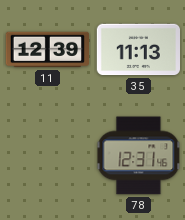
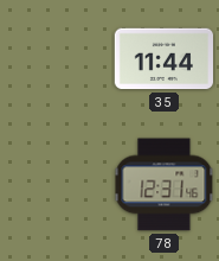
11: 12:39 -> none (48, 50)
35: 11:13 -> 11:44 (163, 59)
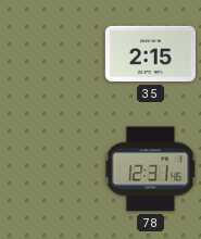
35: 11:44 -> 2:15 (150, 54)
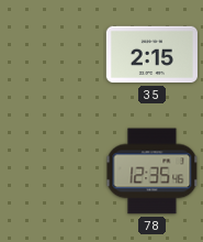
78: 12:31 -> 12:35 (153, 172)
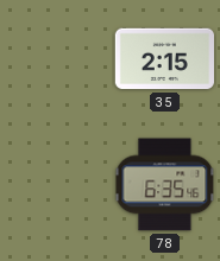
78: 12:35 -> 6:35 (165, 185)
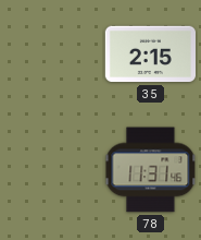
78: 6:35 -> 11:31 (151, 170)
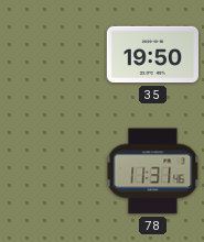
35: 2:15 -> 19:50 (152, 55)
